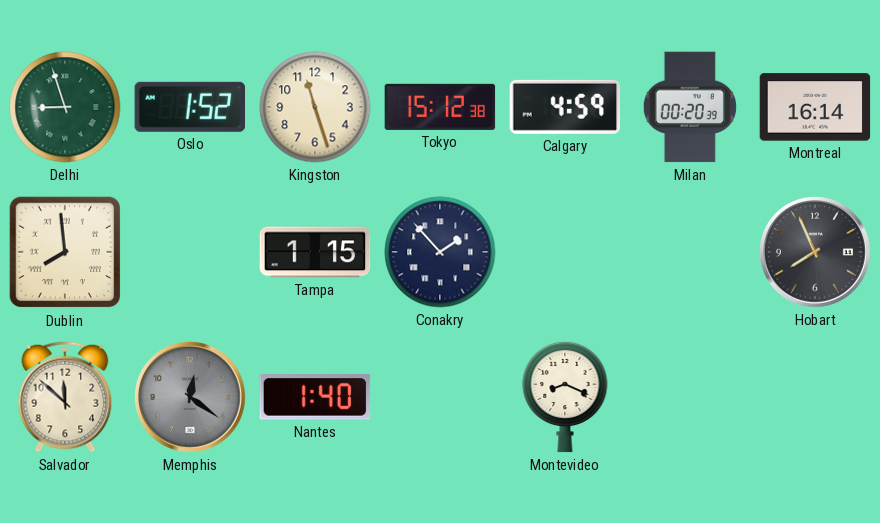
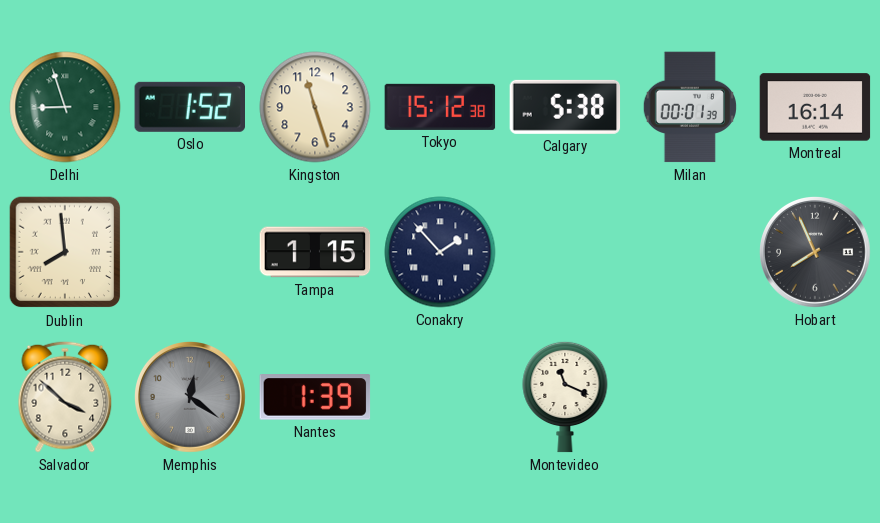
Calgary: 4:59 -> 5:38 (565, 107)
Milan: 00:20 -> 00:01 (690, 107)
Salvador: 11:52 -> 3:52 (65, 397)
Nantes: 1:40 -> 1:39 (315, 397)
Montevideo: 8:19 -> 11:19 (565, 397)
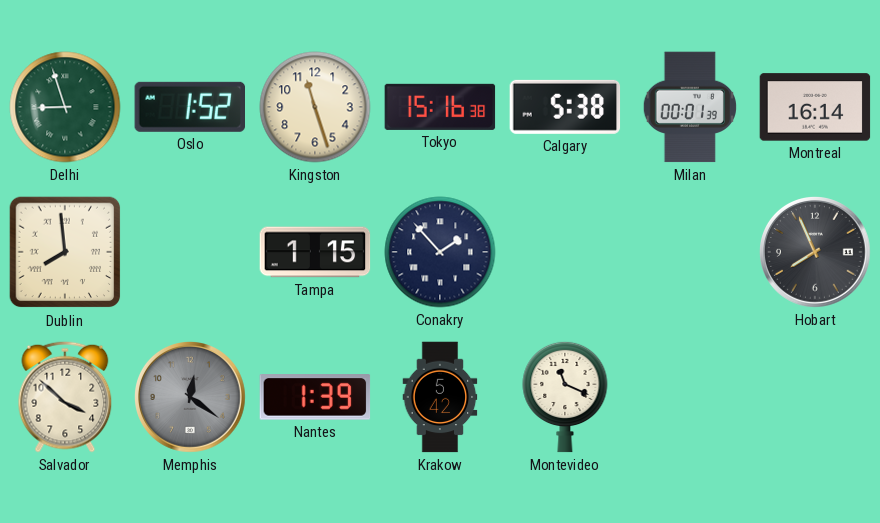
Tokyo: 15:12 -> 15:16 (440, 107)
Krakow: none -> 5:42 (440, 397)
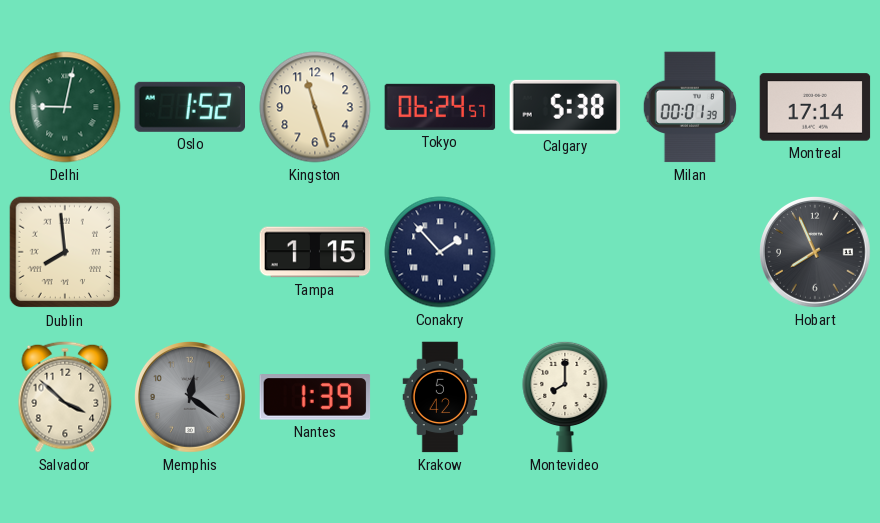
Delhi: 8:57 -> 9:02 (65, 107)
Tokyo: 15:16 -> 06:24 (440, 107)
Montreal: 16:14 -> 17:14 (815, 107)
Montevideo: 11:19 -> 8:00 (565, 397)
